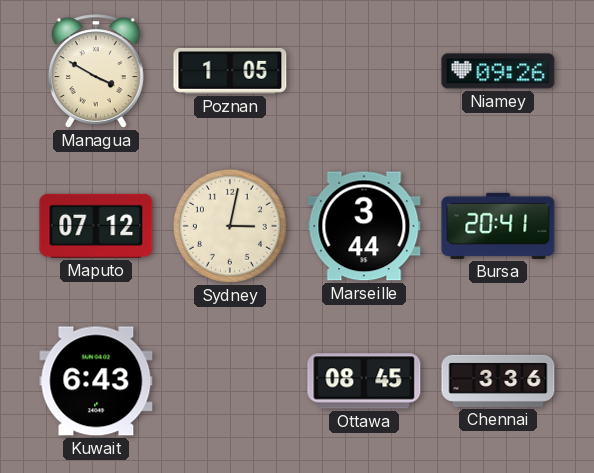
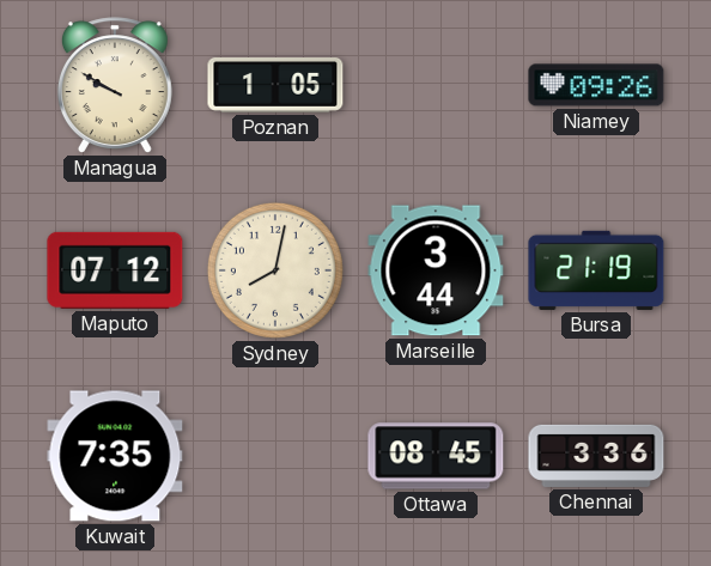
Managua: 3:50 -> 9:50 (115, 85)
Sydney: 3:02 -> 8:02 (275, 270)
Bursa: 20:41 -> 21:19 (596, 270)
Kuwait: 6:43 -> 7:35 (115, 456)
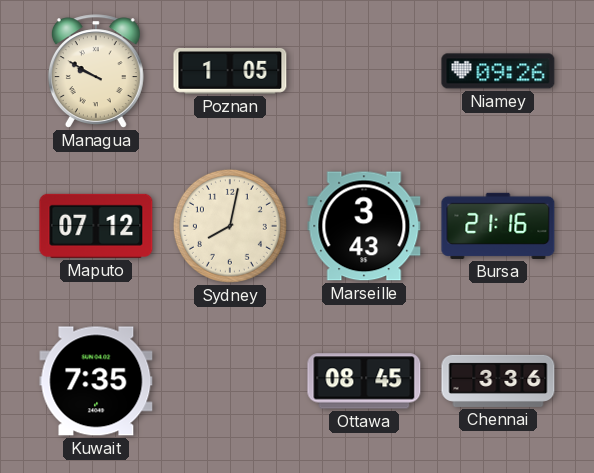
Marseille: 3:44 -> 3:43 (364, 226)
Bursa: 21:19 -> 21:16 (498, 226)
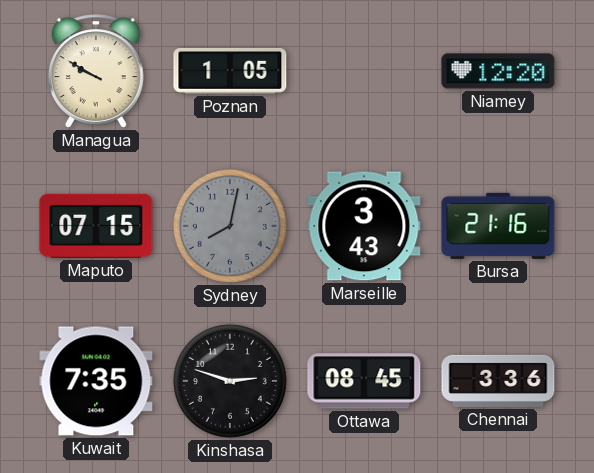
Niamey: 09:26 -> 12:20 (498, 71)
Maputo: 07:12 -> 07:15 (96, 226)
Sydney dial: cream -> grey (230, 226)
Kinshasa: none -> 2:48 (230, 381)
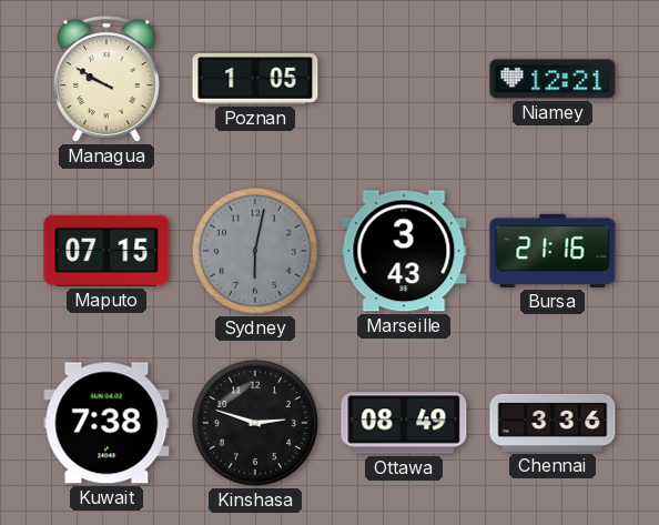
Niamey: 12:20 -> 12:21 (552, 79)
Sydney: 8:02 -> 6:02 (255, 251)
Kuwait: 7:35 -> 7:38 (107, 423)
Ottawa: 08:45 -> 08:49 (404, 423)
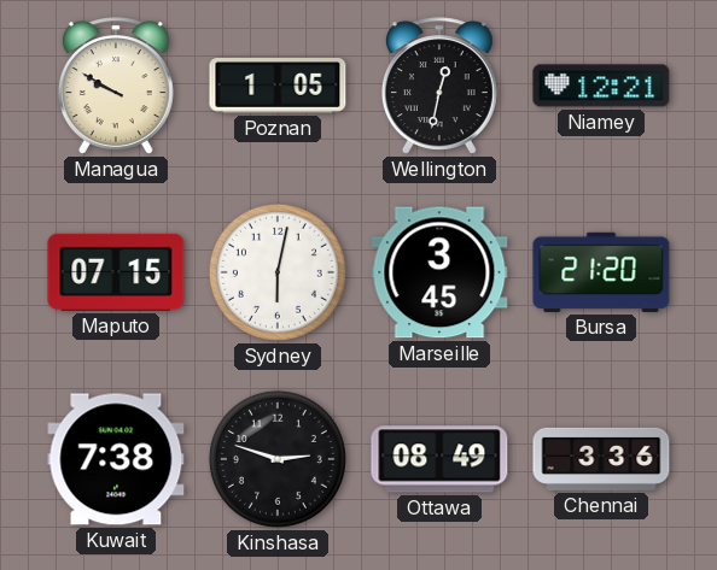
Wellington: none -> 12:32 (439, 86)
Sydney dial: grey -> white (278, 272)
Marseille: 3:43 -> 3:45 (439, 272)
Bursa: 21:16 -> 21:20 (601, 272)
